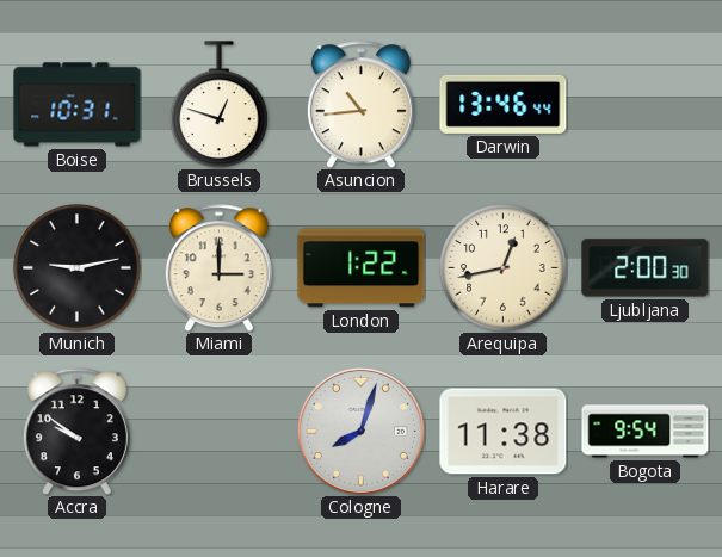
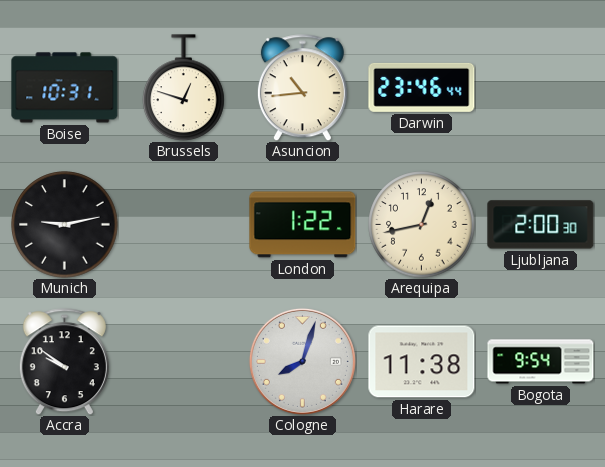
Darwin: 13:46 -> 23:46 (422, 87)
Miami: 3:00 -> none (218, 268)
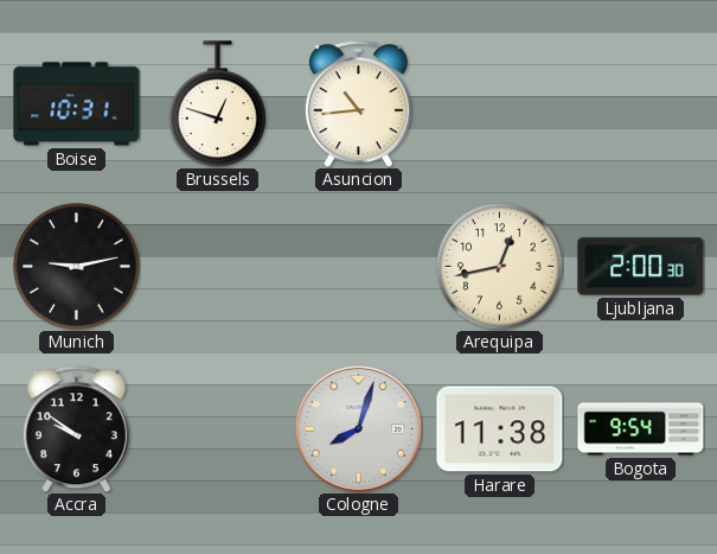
Darwin: 23:46 -> none (422, 87)
London: 1:22 -> none (303, 225)
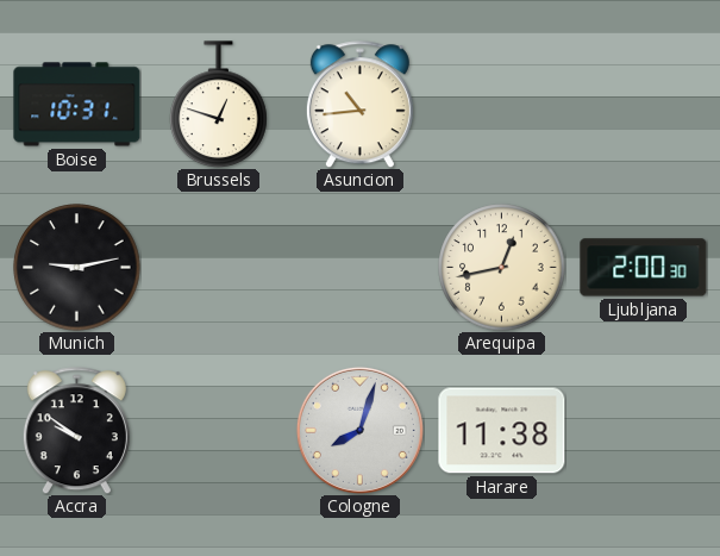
Bogota: 9:54 -> none (641, 429)
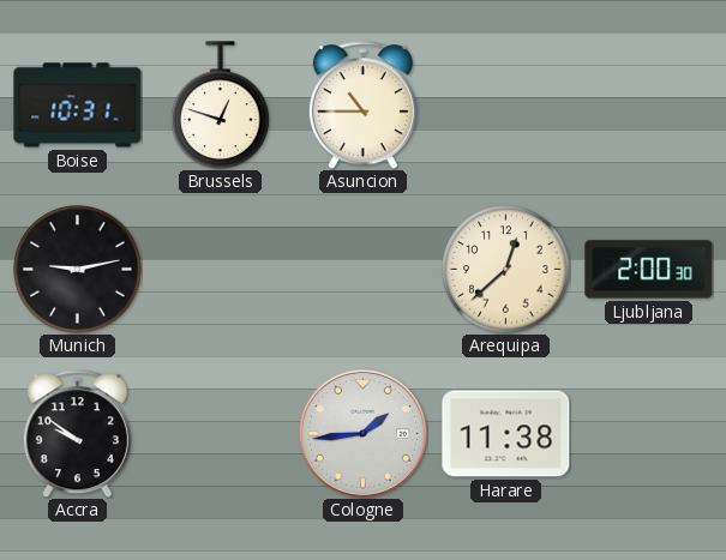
Asuncion: 10:44 -> 10:45 (362, 106)
Arequipa: 12:43 -> 12:38 (506, 270)
Cologne: 8:03 -> 1:44 (362, 433)
